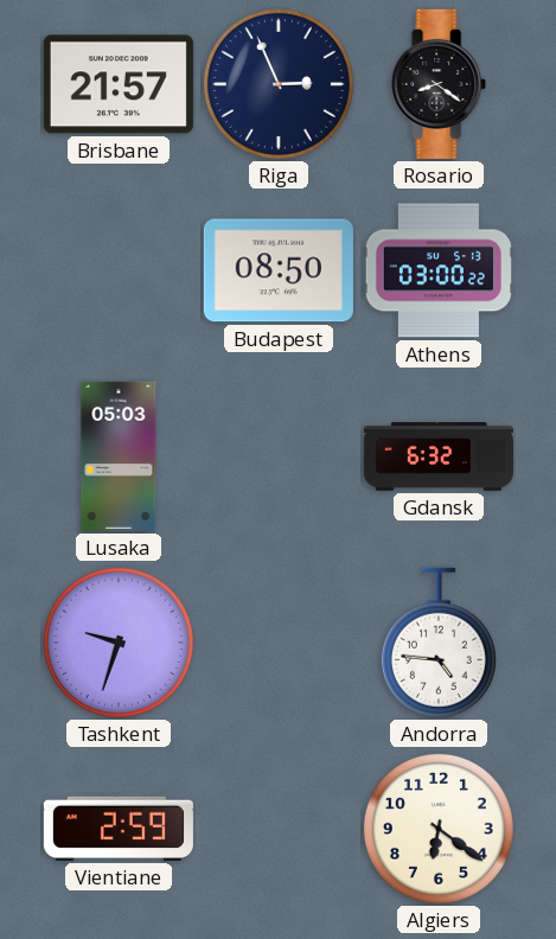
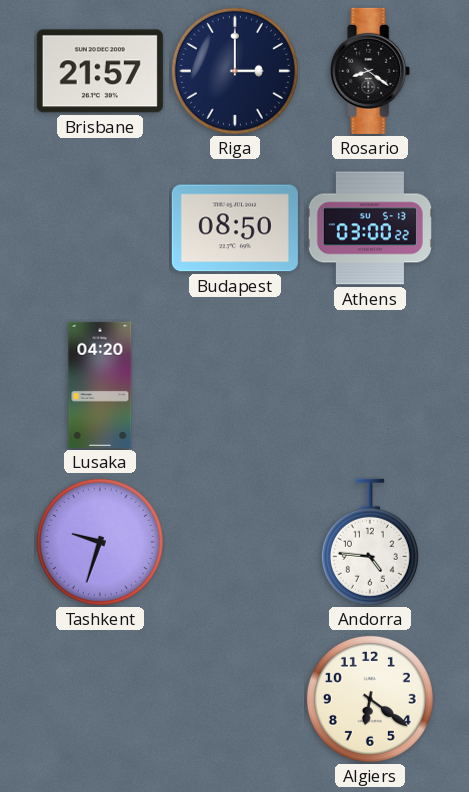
Riga: 2:56 -> 3:00 (235, 71)
Lusaka: 05:03 -> 04:20 (100, 385)
Gdansk: 6:32 -> none (439, 456)
Vientiane: 2:59 -> none (119, 829)
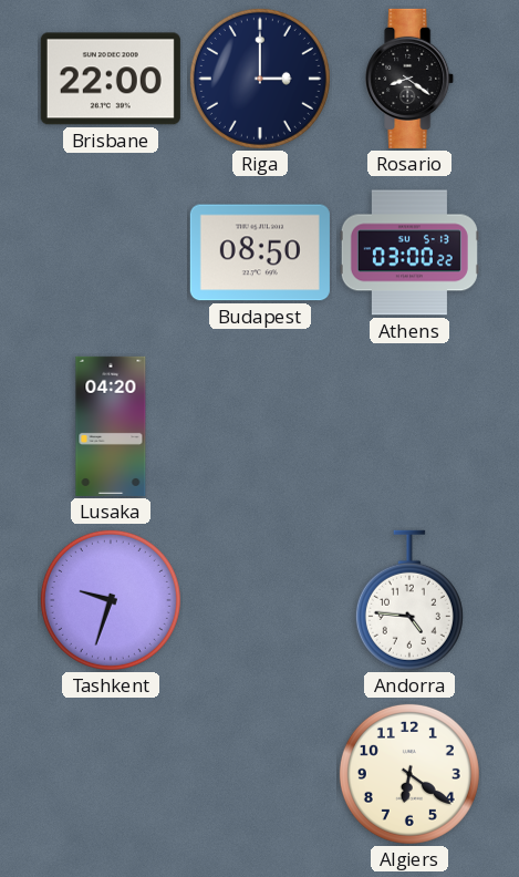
Brisbane: 21:57 -> 22:00 (111, 79)
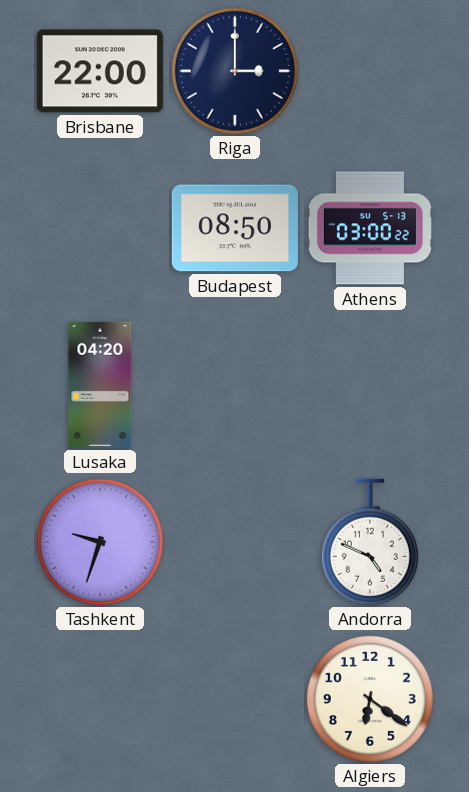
Rosario: 8:21 -> none (411, 79)
Andorra: 4:46 -> 4:49 (370, 542)
